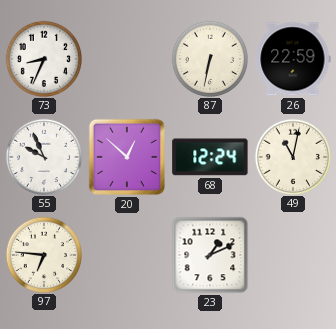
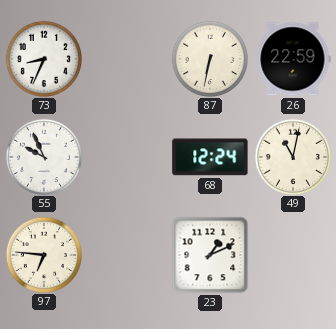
20: 12:52 -> none (127, 157)
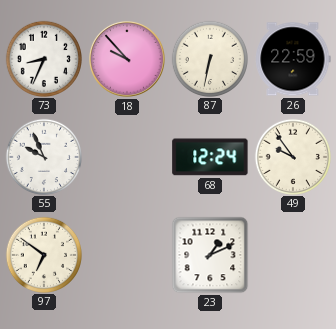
18: none -> 9:53 (128, 59)
49: 11:02 -> 9:54 (292, 156)
97: 6:46 -> 6:51 (43, 254)
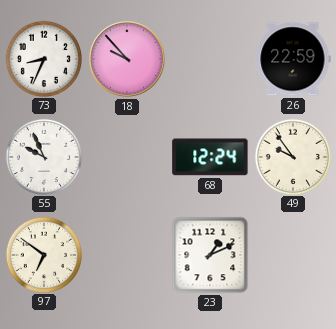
87: 6:32 -> none (209, 58)
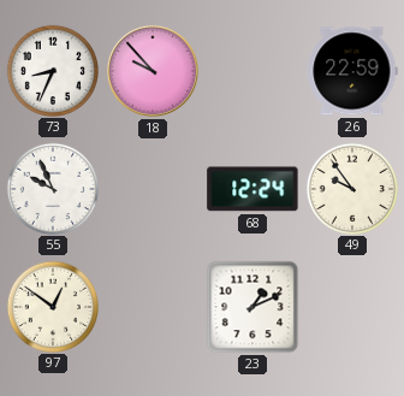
97: 6:51 -> 12:51 (52, 306)
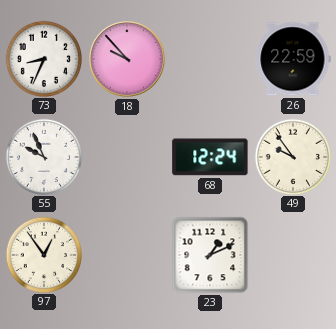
97: 12:51 -> 12:54 (43, 254)
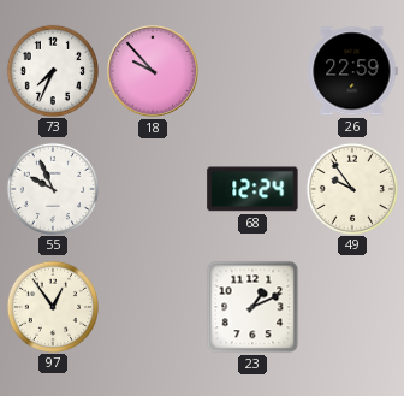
73: 8:34 -> 7:34 (52, 70)
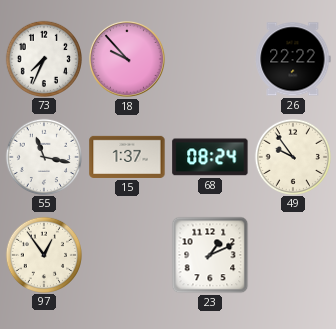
26: 22:59 -> 22:22 (293, 59)
55: 9:56 -> 11:17 (43, 156)
15: none -> 1:37 (127, 157)
68: 12:24 -> 08:24 (210, 157)
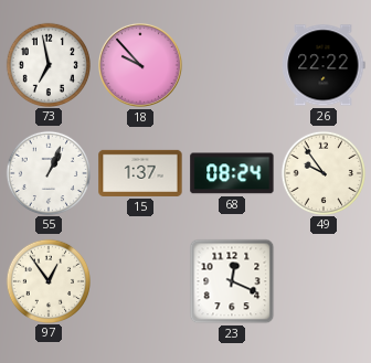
73: 7:34 -> 6:58 (47, 64)
55: 11:17 -> 1:04 (47, 172)
23: 1:11 -> 12:19 (232, 281)
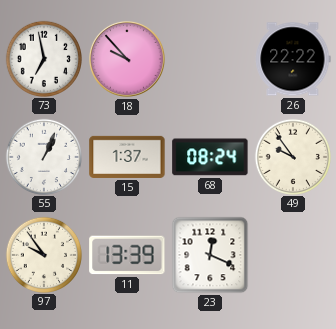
97: 12:54 -> 9:54 (43, 254)
11: none -> 13:39 (127, 255)
